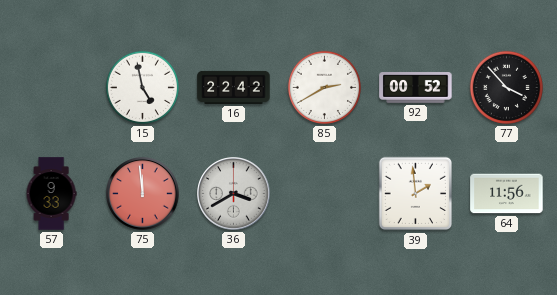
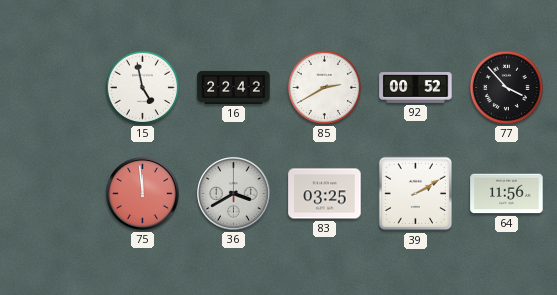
57: 9:33 -> none (51, 194)
83: none -> 03:25 (325, 194)
39: 1:59 -> 2:10 (416, 194)
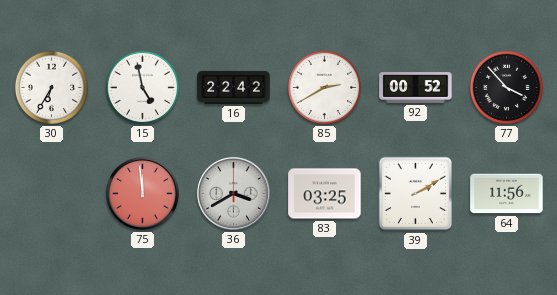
30: none -> 6:35 (51, 87)
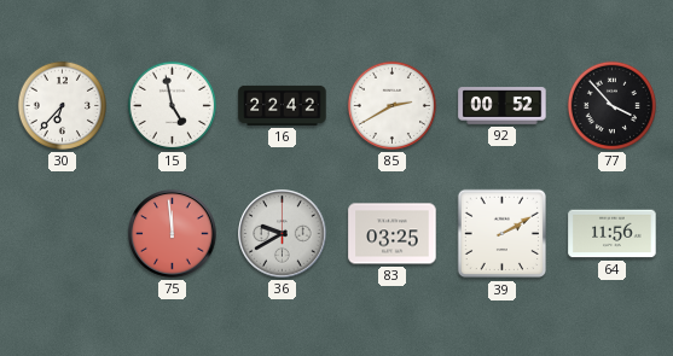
30: 6:35 -> 6:37 (62, 105)
36: 3:40 -> 9:40 (283, 234)
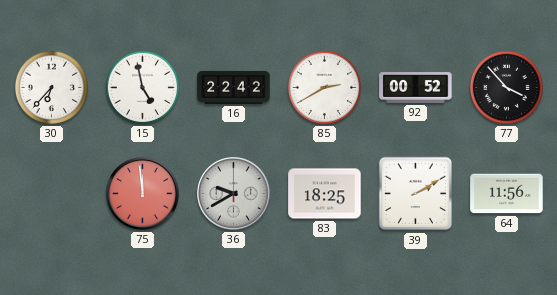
83: 03:25 -> 18:25 (325, 194)
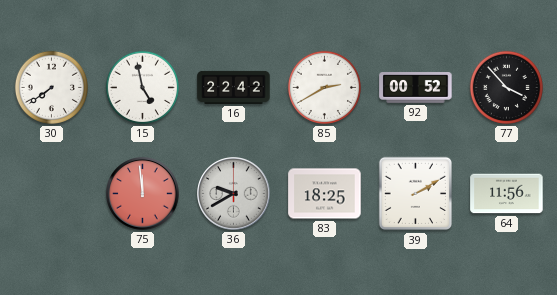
30: 6:37 -> 7:39 (51, 87)
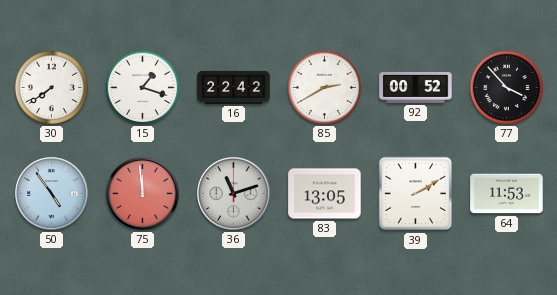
15: 4:58 -> 1:18 (142, 87)
50: none -> 4:54 (52, 194)
36: 9:40 -> 11:12 (234, 194)
83: 18:25 -> 13:05 (325, 194)
64: 11:56 -> 11:53 (507, 194)
